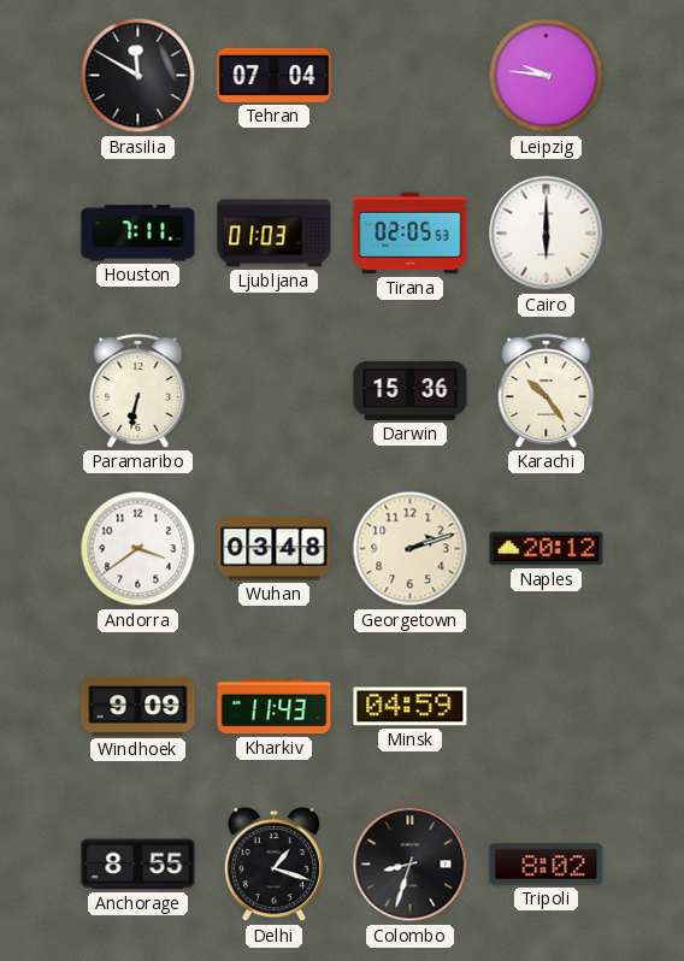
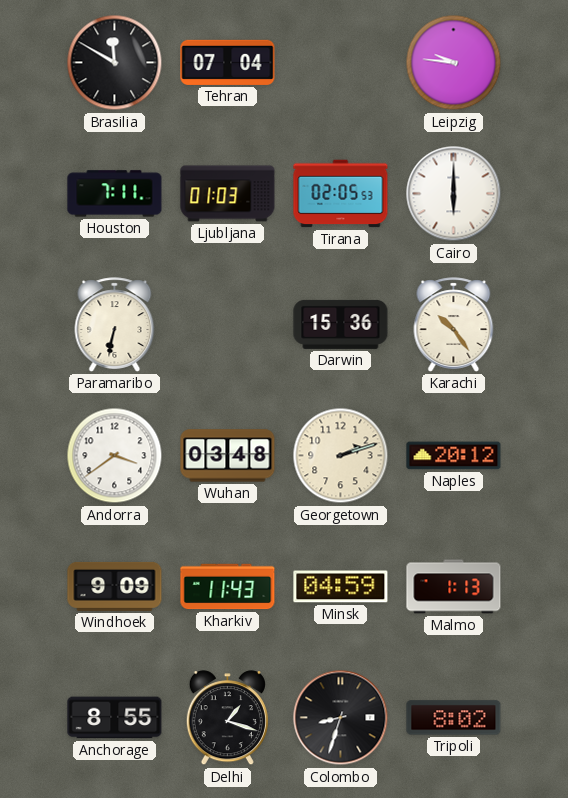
Malmo: none -> 1:13 (454, 587)
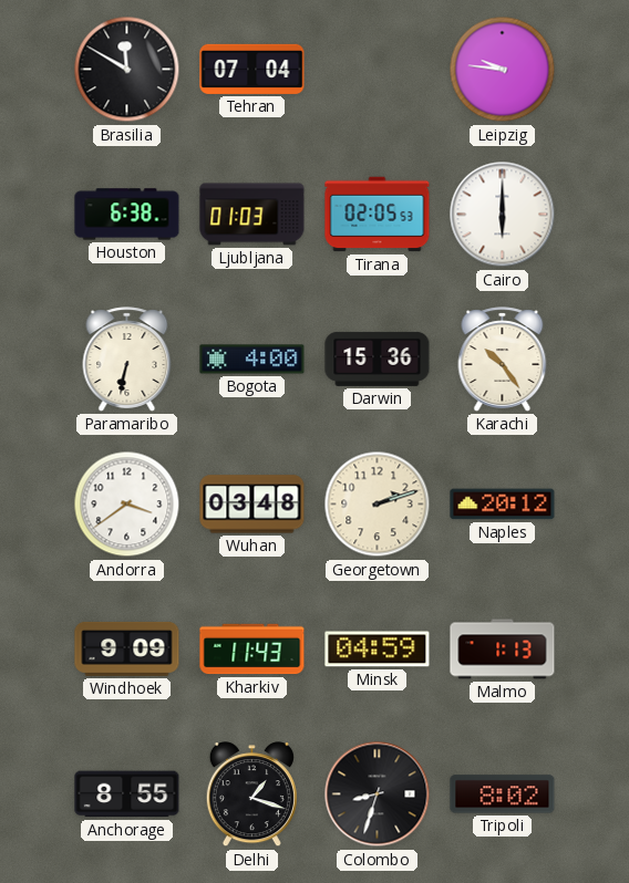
Houston: 7:11 -> 6:38 (127, 215)
Bogota: none -> 4:00 (252, 360)
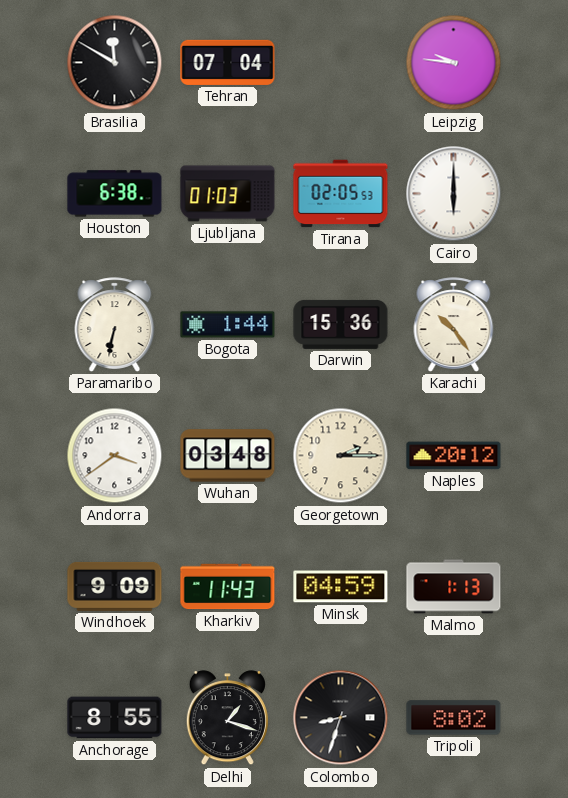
Bogota: 4:00 -> 1:44 (228, 325)
Georgetown: 2:12 -> 2:15 (341, 456)
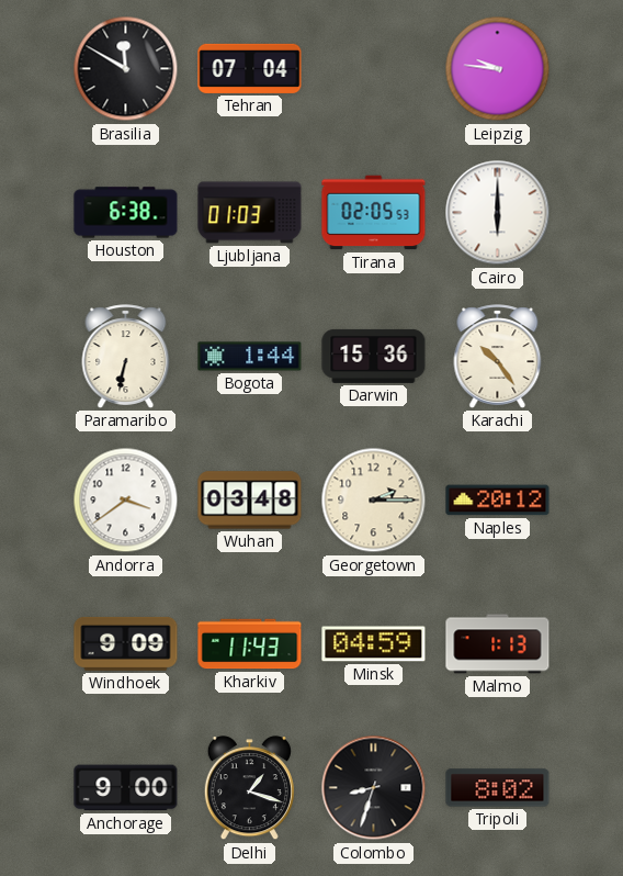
Anchorage: 8:55 -> 9:00 (126, 788)
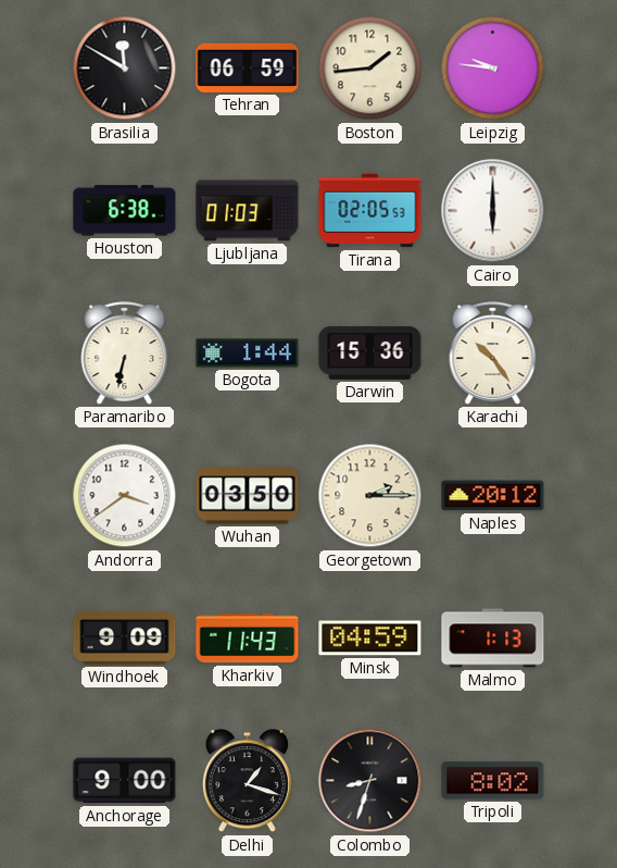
Tehran: 07:04 -> 06:59 (248, 67)
Boston: none -> 1:44 (370, 69)
Wuhan: 03:48 -> 03:50 (248, 496)
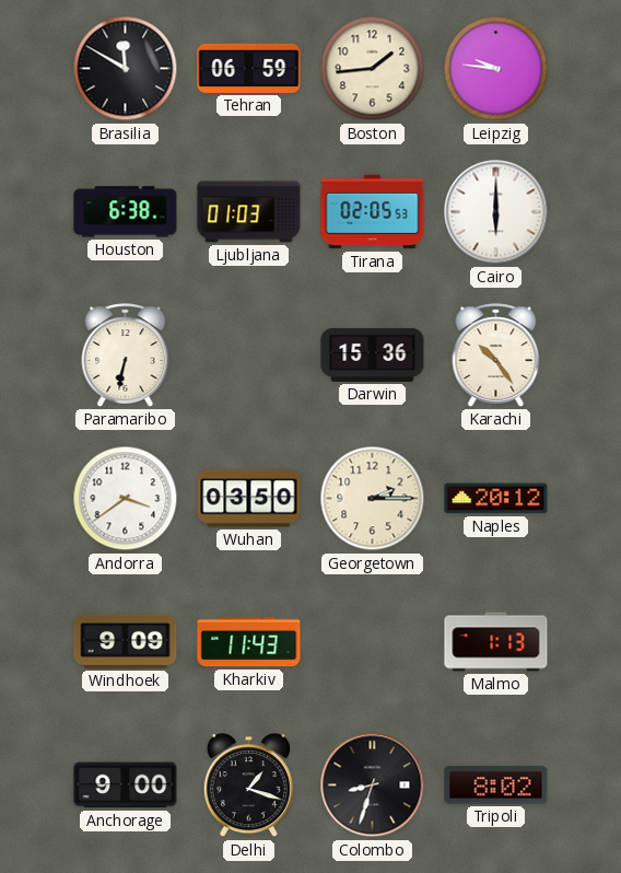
Bogota: 1:44 -> none (248, 354)
Minsk: 04:59 -> none (370, 638)
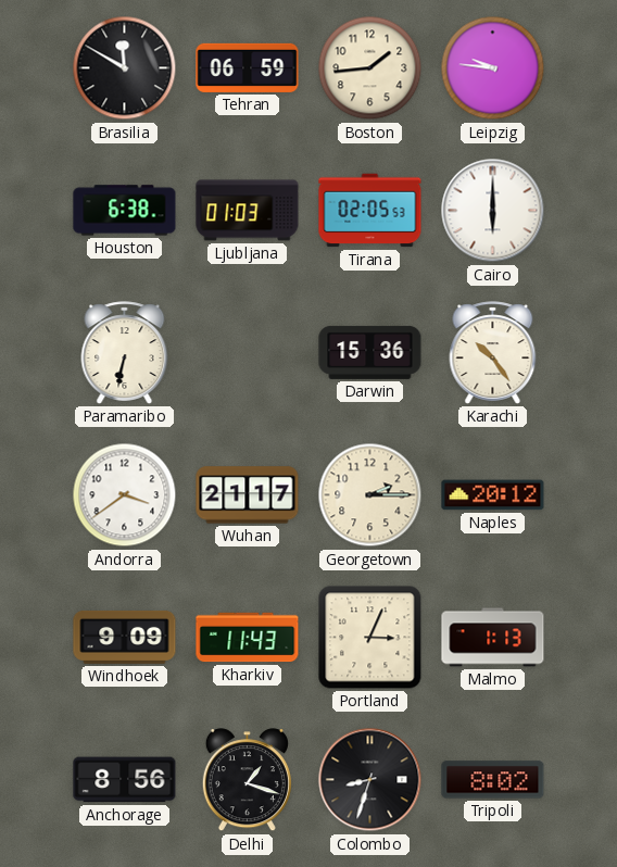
Wuhan: 03:50 -> 21:17 (248, 495)
Portland: none -> 3:04 (370, 638)
Anchorage: 9:00 -> 8:56 (125, 780)
